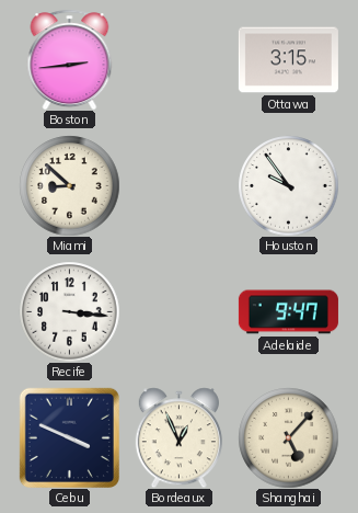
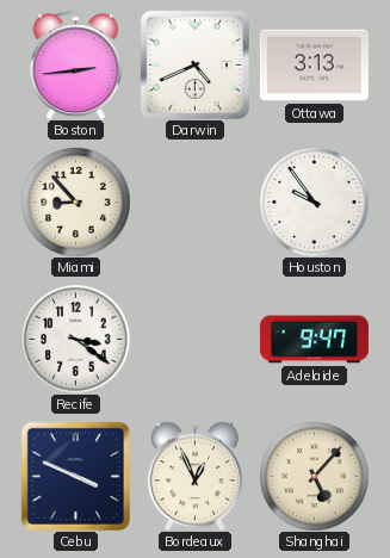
Darwin: none -> 4:41 (194, 64)
Ottawa: 3:15 -> 3:13 (314, 66)
Miami: 8:52 -> 8:53 (75, 201)
Recife: 3:16 -> 3:21 (75, 339)
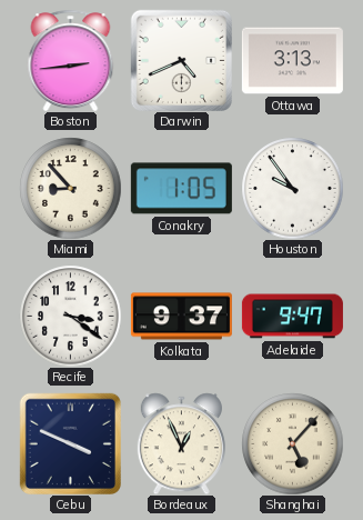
Conakry: none -> 1:05 (181, 189)
Kolkata: none -> 9:37 (181, 317)
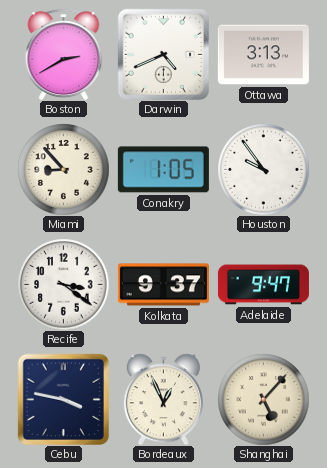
Boston: 2:44 -> 2:40 (64, 54)
Cebu: 3:49 -> 3:47 (63, 399)
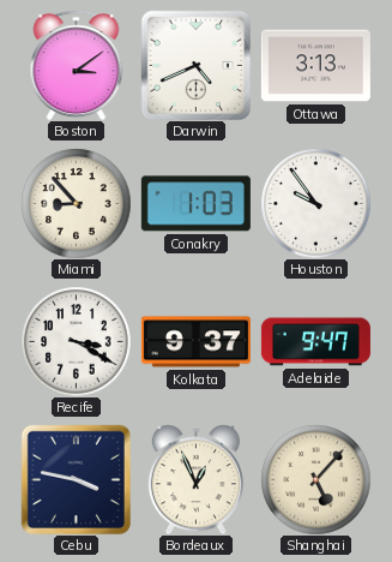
Boston: 2:40 -> 3:09 (77, 65)
Conakry: 1:05 -> 1:03 (195, 204)
Recife: 3:21 -> 3:20 (76, 341)
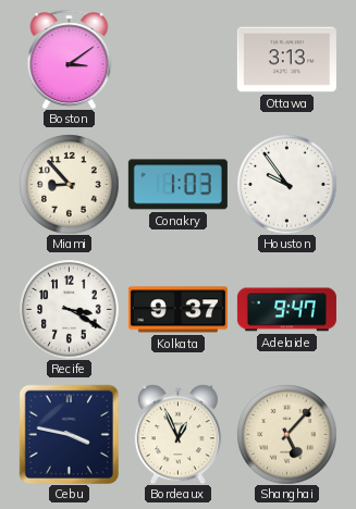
Darwin: 4:41 -> none (195, 65)
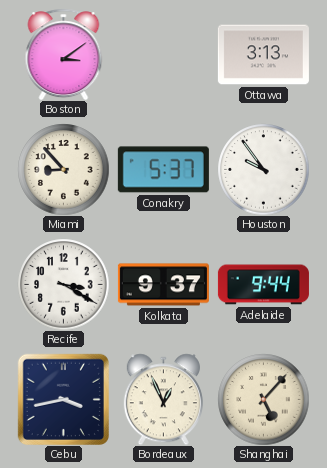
Conakry: 1:03 -> 5:37 (163, 170)
Adelaide: 9:47 -> 9:44 (263, 285)
Cebu: 3:47 -> 3:43 (63, 399)
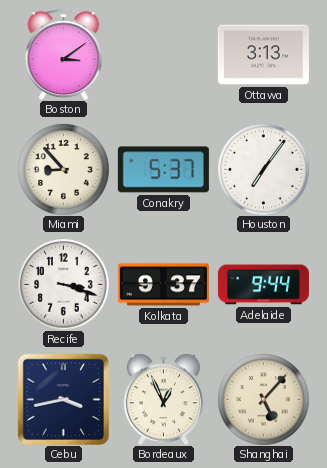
Houston: 9:54 -> 7:06 (263, 169)
Recife: 3:20 -> 3:18 (63, 284)
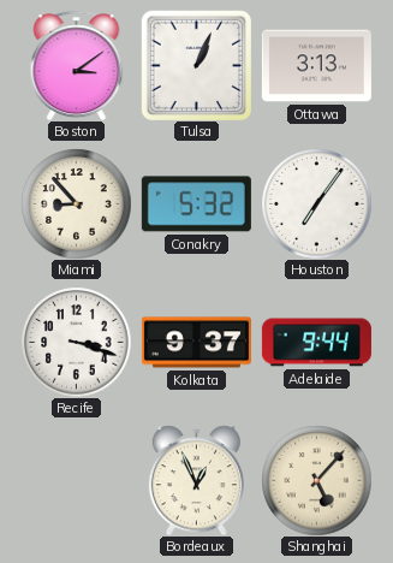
Tulsa: none -> 1:04 (196, 65)
Conakry: 5:37 -> 5:32 (196, 205)
Cebu: 3:43 -> none (63, 399)
